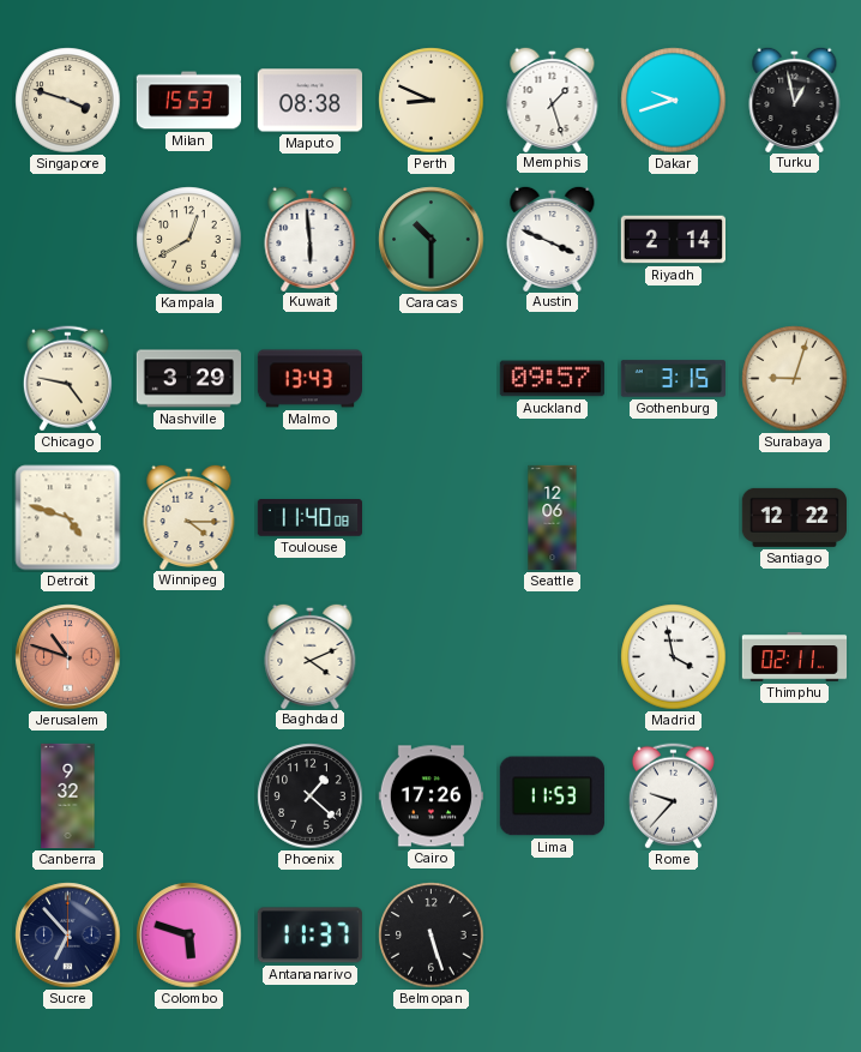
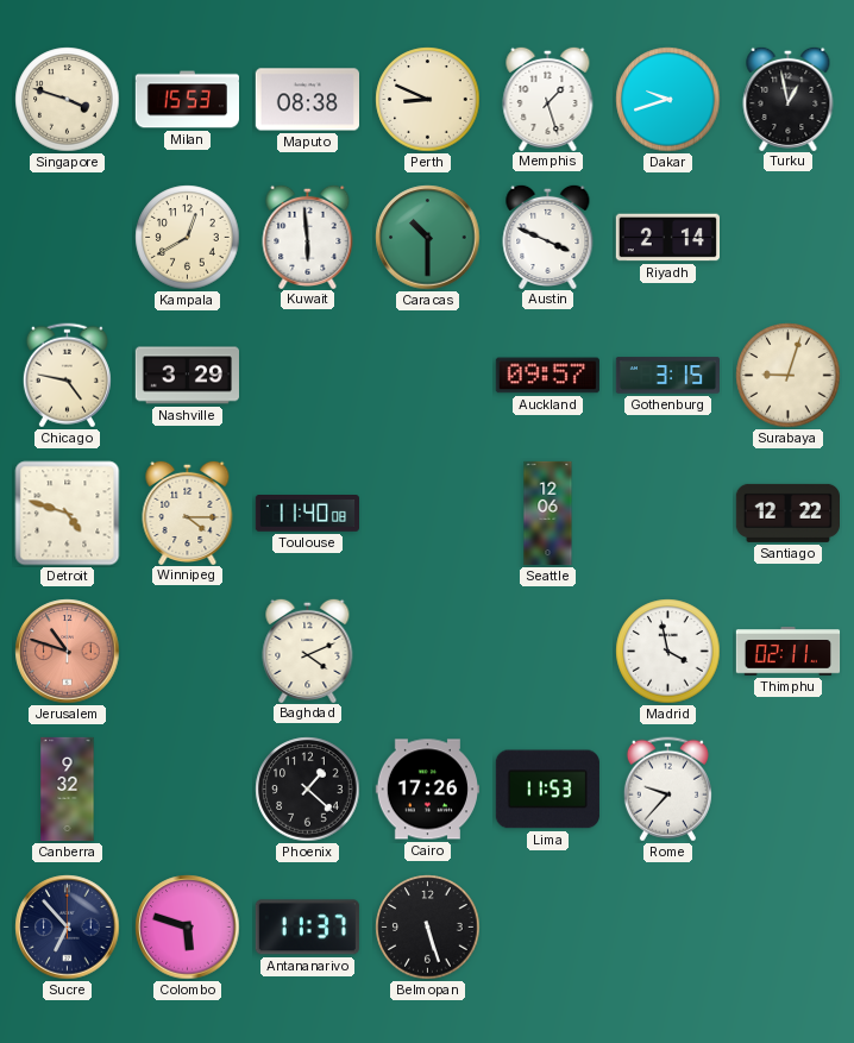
Malmo: 13:43 -> none (309, 379)
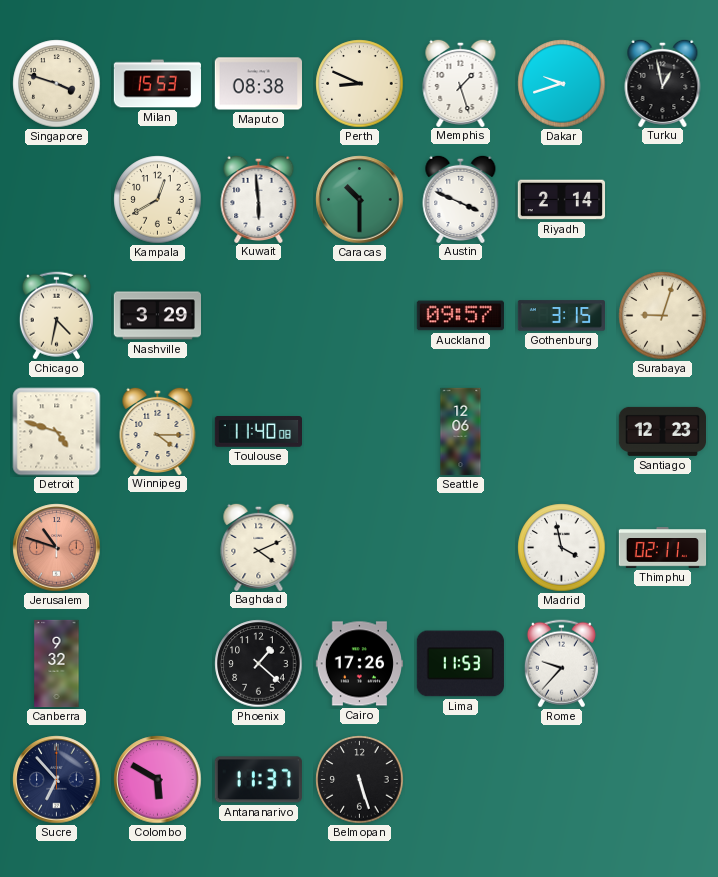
Chicago: 4:47 -> 4:32 (56, 316)
Santiago: 12:22 -> 12:23 (662, 431)
Colombo: 5:48 -> 5:50 (158, 780)
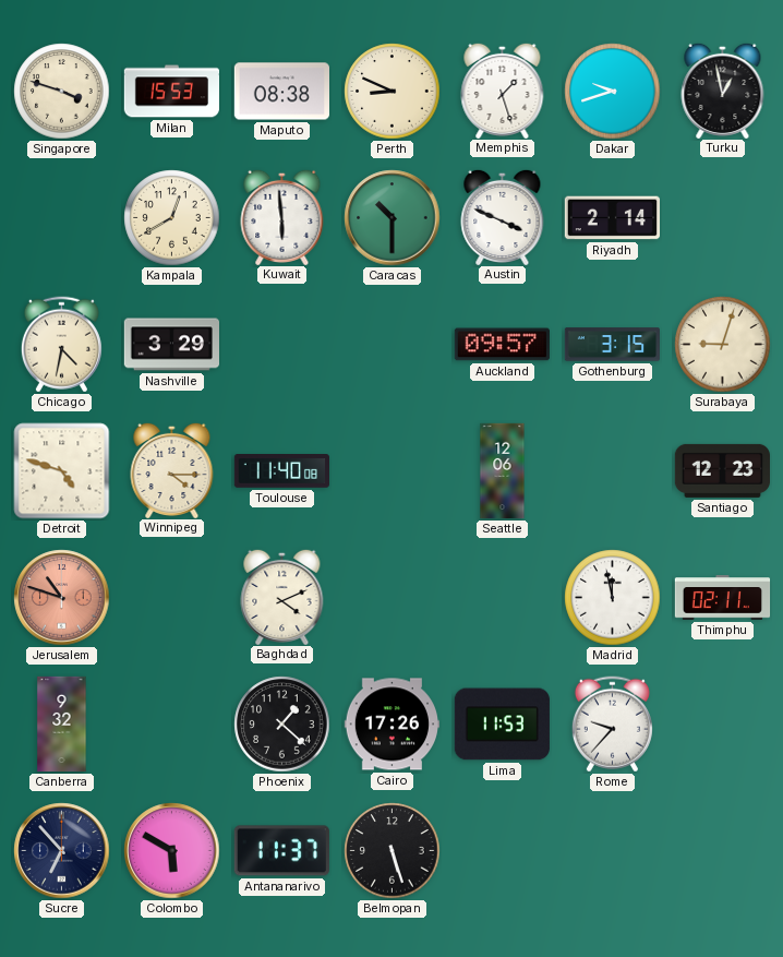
Madrid: 3:58 -> 11:58 (613, 598)
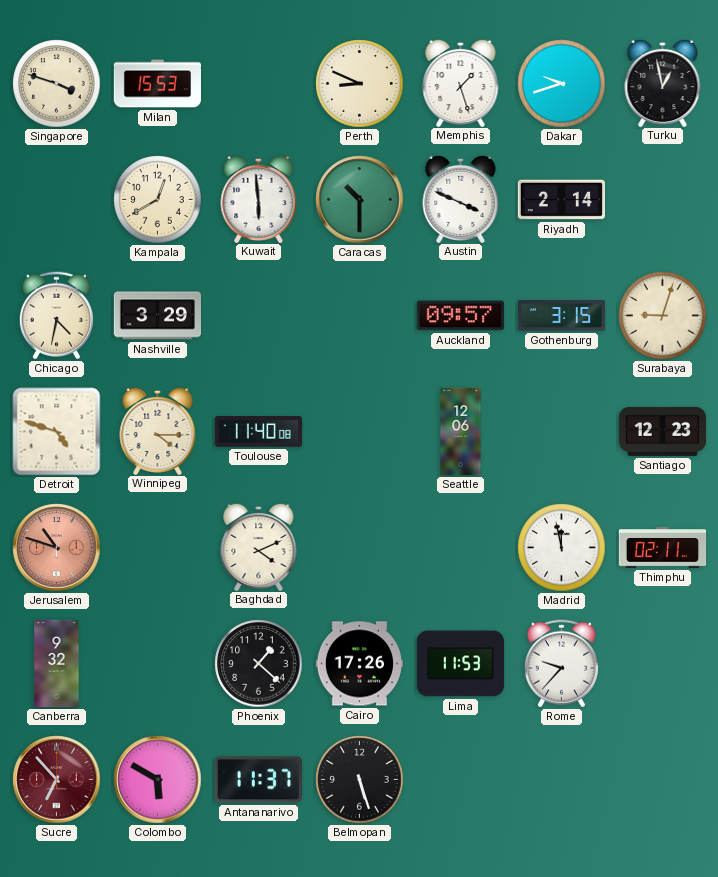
Maputo: 08:38 -> none (281, 92)
Sucre dial: navy -> burgundy (57, 780)
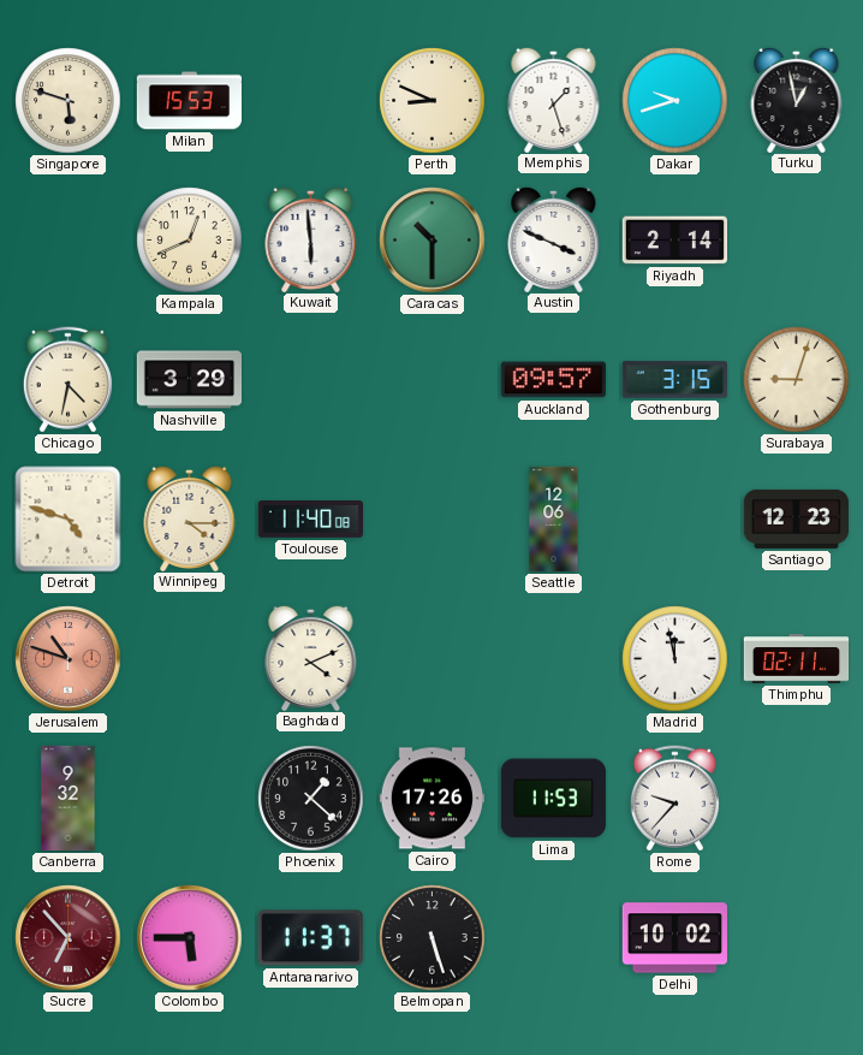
Singapore: 3:48 -> 5:48 (69, 101)
Kampala: 12:40 -> 12:41 (190, 241)
Colombo: 5:50 -> 5:45 (190, 938)
Delhi: none -> 10:02 (674, 938)
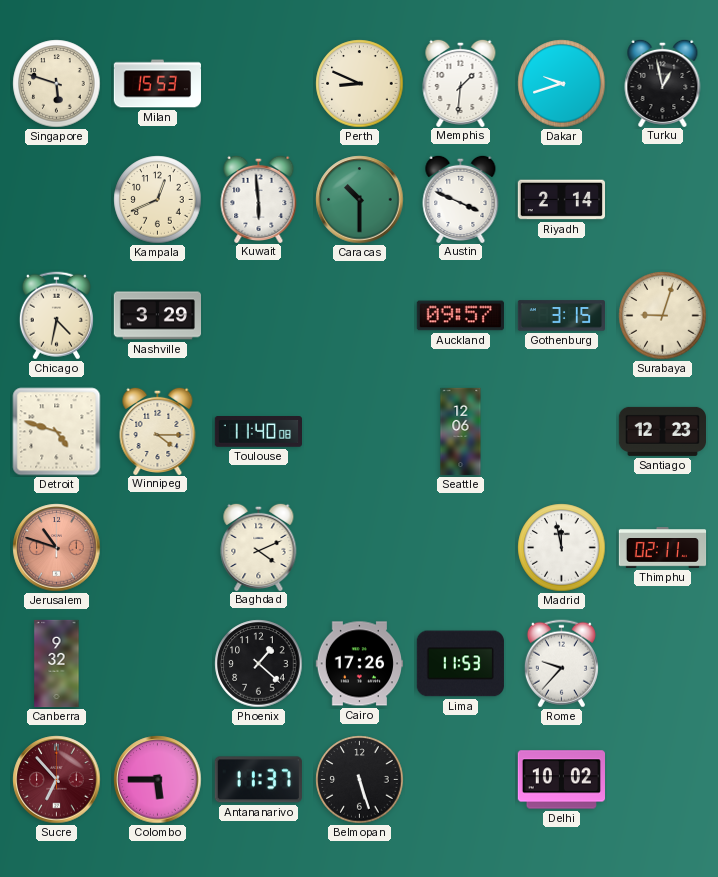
Memphis: 1:27 -> 1:31 (461, 82)
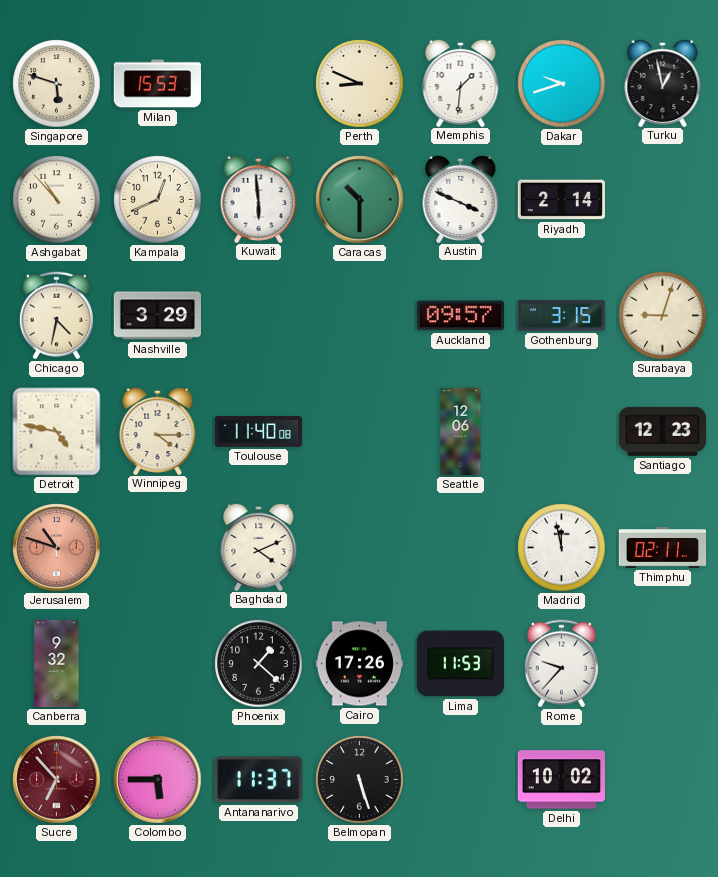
Ashgabat: none -> 10:53 (57, 200)
Detroit: 4:48 -> 4:47 (57, 432)
